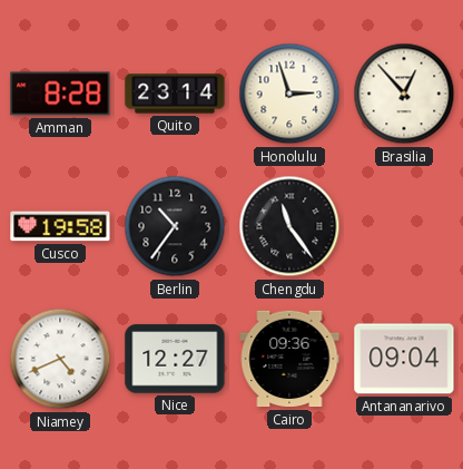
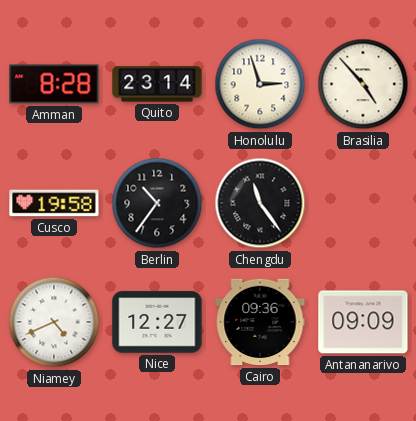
Brasilia: 12:53 -> 4:53 (363, 84)
Antananarivo: 09:04 -> 09:09 (363, 322)
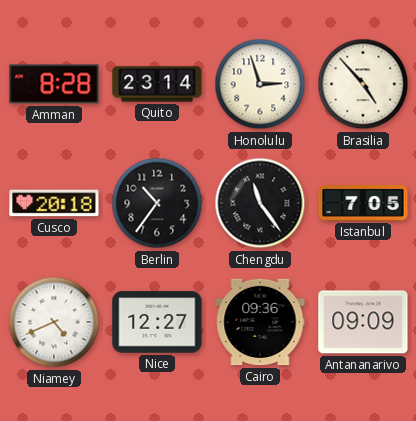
Cusco: 19:58 -> 20:18 (54, 203)
Istanbul: none -> 7:05 (363, 203)
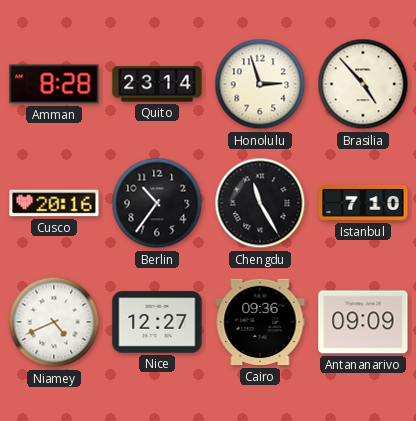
Cusco: 20:18 -> 20:16 (54, 203)
Chengdu: 11:24 -> 11:25 (260, 203)
Istanbul: 7:05 -> 7:10 (363, 203)
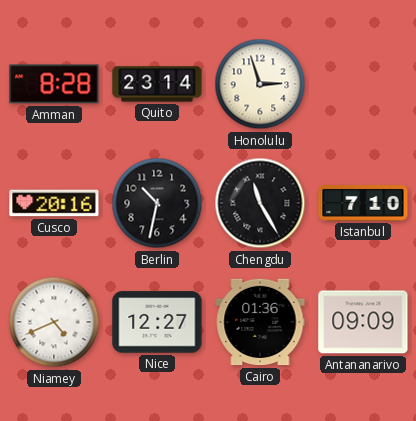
Brasilia: 4:53 -> none (363, 84)
Berlin: 10:36 -> 10:32 (157, 203)
Cairo: 09:36 -> 01:36 (260, 322)
